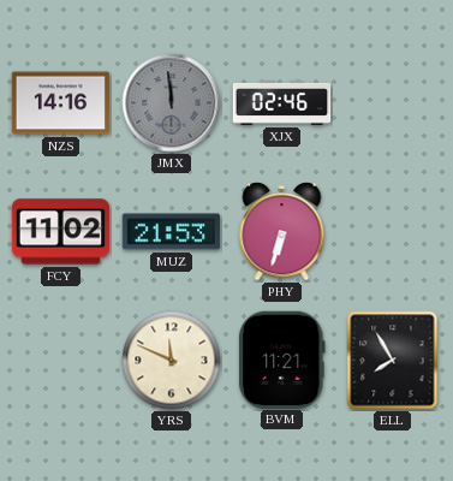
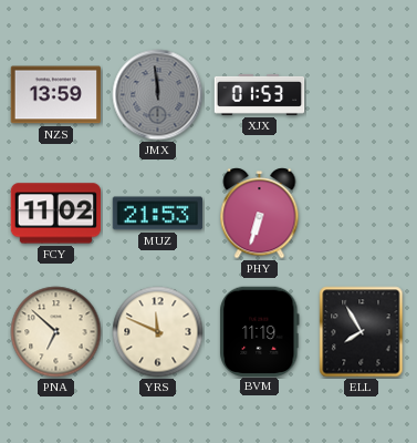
NZS: 14:16 -> 13:59 (56, 95)
XJX: 02:46 -> 01:53 (260, 94)
PNA: none -> 6:52 (56, 332)
BVM: 11:21 -> 11:19 (260, 331)
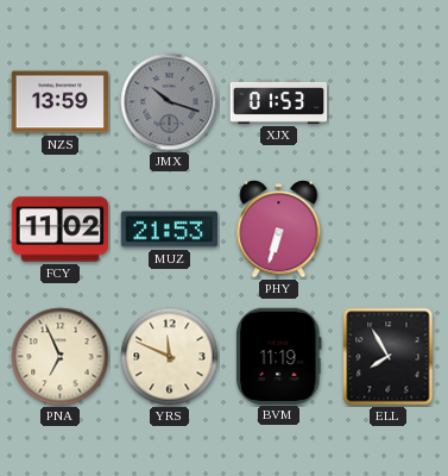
JMX: 11:59 -> 10:18 (170, 102)
PNA: 6:52 -> 6:56 (61, 357)
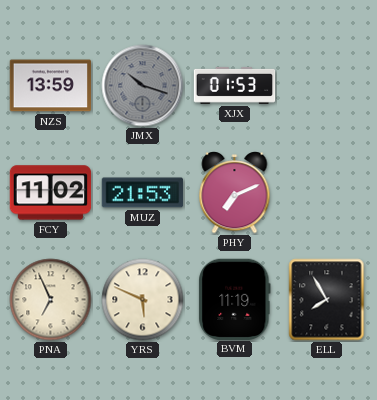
PHY: 6:33 -> 7:11 (235, 193)
YRS: 11:49 -> 5:49 (143, 300)
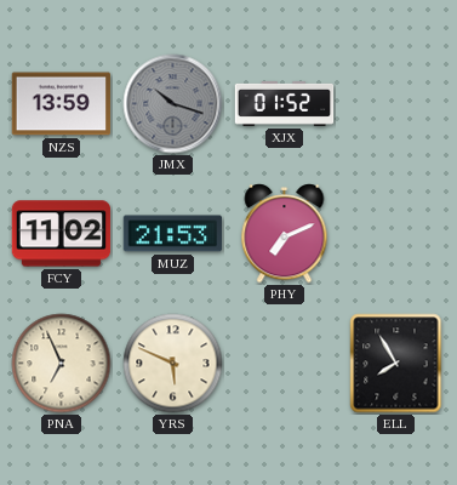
XJX: 01:53 -> 01:52 (285, 103)
BVM: 11:19 -> none (235, 299)
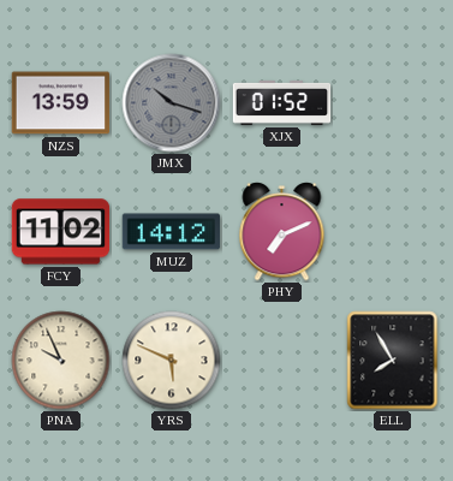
MUZ: 21:53 -> 14:12 (172, 232)
PNA: 6:56 -> 9:56 (61, 361)
